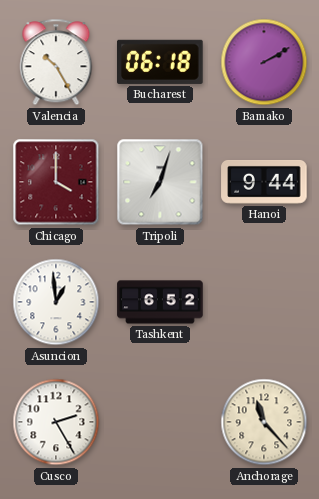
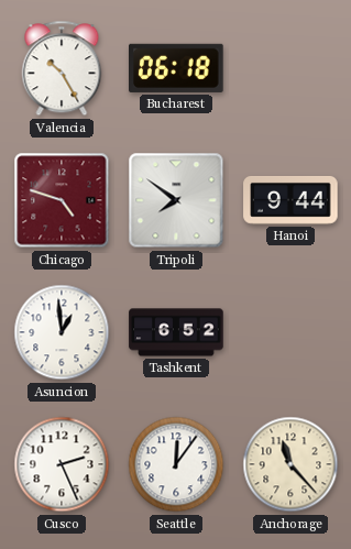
Bamako: 2:10 -> none (264, 62)
Chicago: 4:00 -> 4:48 (62, 200)
Tripoli: 7:03 -> 7:51 (176, 200)
Cusco: 2:25 -> 2:26 (62, 464)
Seattle: none -> 12:06 (176, 464)
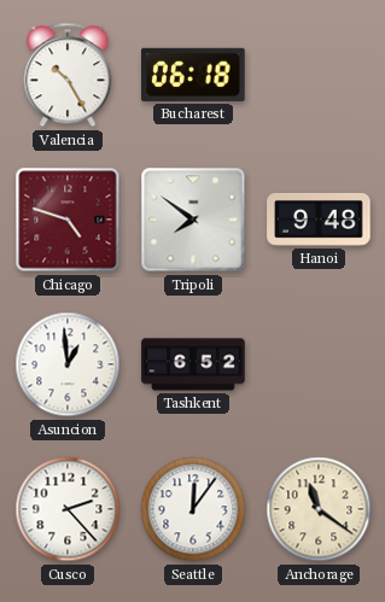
Hanoi: 9:44 -> 9:48 (319, 220)
Cusco: 2:26 -> 2:23 (68, 509)
Anchorage: 11:23 -> 11:21 (319, 509)
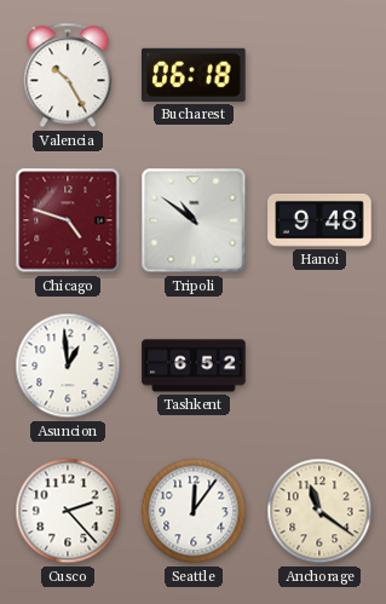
Tripoli: 7:51 -> 10:51 (194, 220)
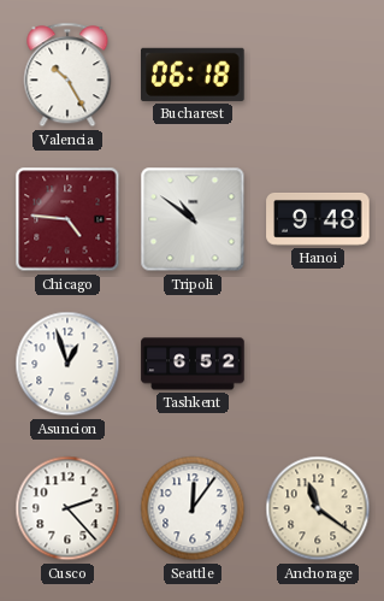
Chicago: 4:48 -> 4:46 (67, 219)
Asuncion: 12:59 -> 12:57 (67, 364)
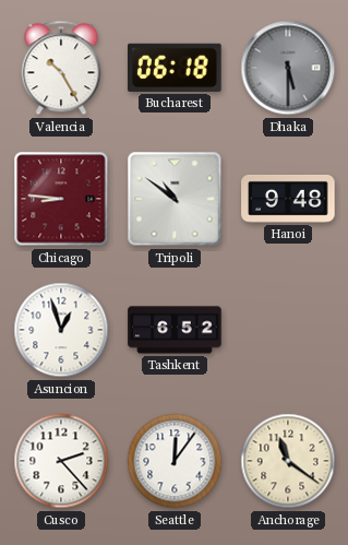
Dhaka: none -> 5:30 (288, 68)
Chicago: 4:46 -> 8:46 (61, 199)
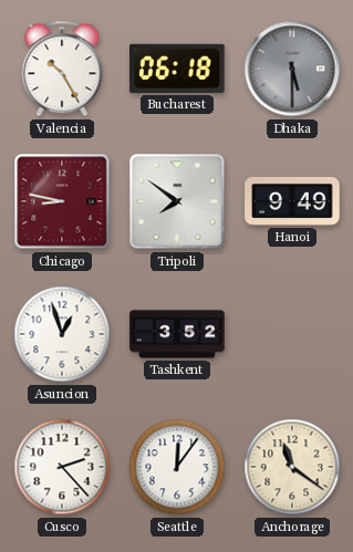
Chicago: 8:46 -> 8:47 (62, 201)
Tripoli: 10:51 -> 7:51 (177, 201)
Hanoi: 9:48 -> 9:49 (292, 201)
Tashkent: 6:52 -> 3:52 (177, 334)
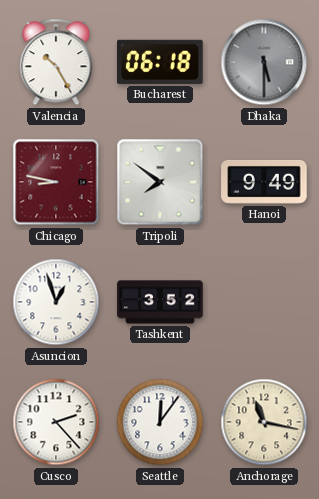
Anchorage: 11:21 -> 11:17 (264, 422)
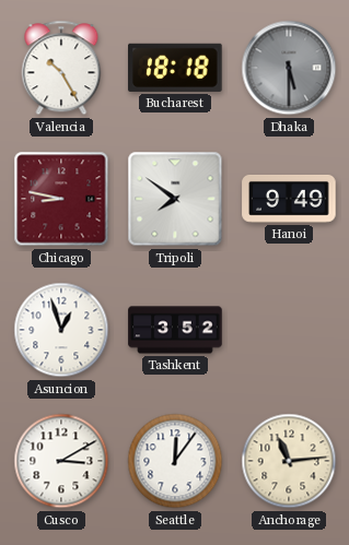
Bucharest: 06:18 -> 18:18 (175, 68)
Cusco: 2:23 -> 3:10 (61, 461)
Anchorage: 11:17 -> 11:14 (289, 461)
